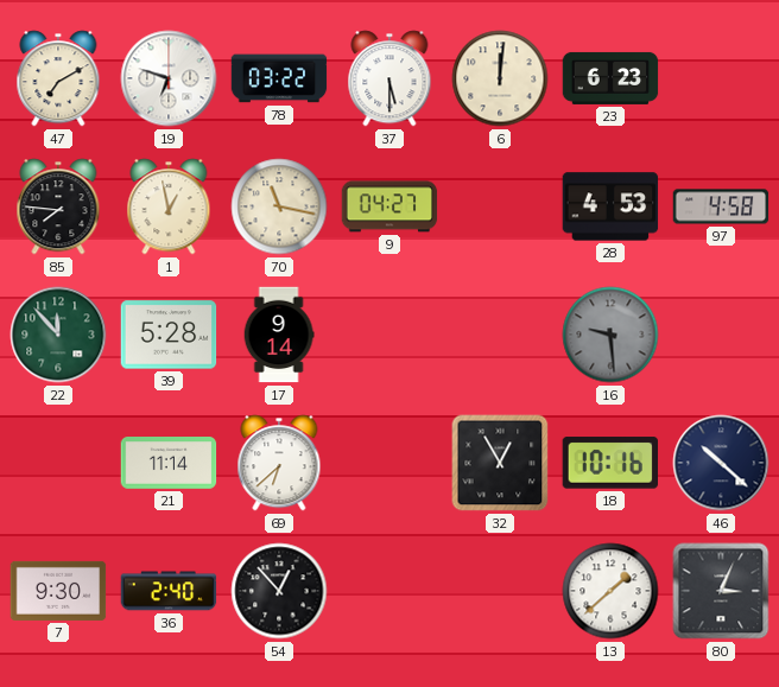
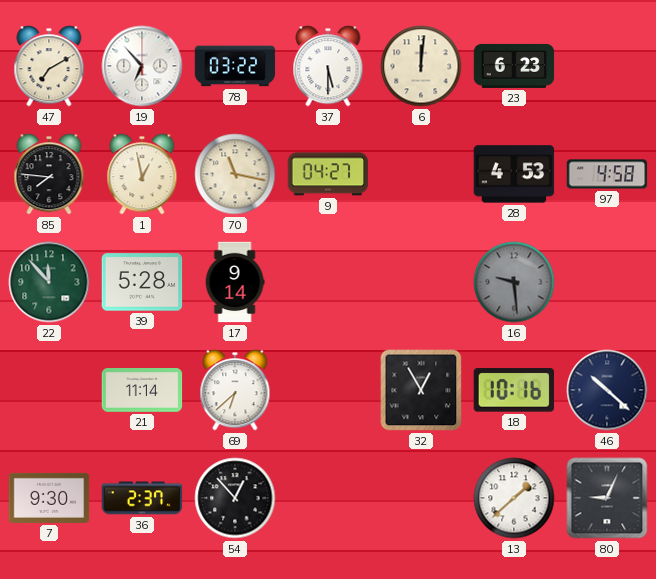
19: 6:48 -> 6:53 (142, 66)
36: 2:40 -> 2:37 (142, 498)
80: 3:04 -> 9:04 (607, 498)
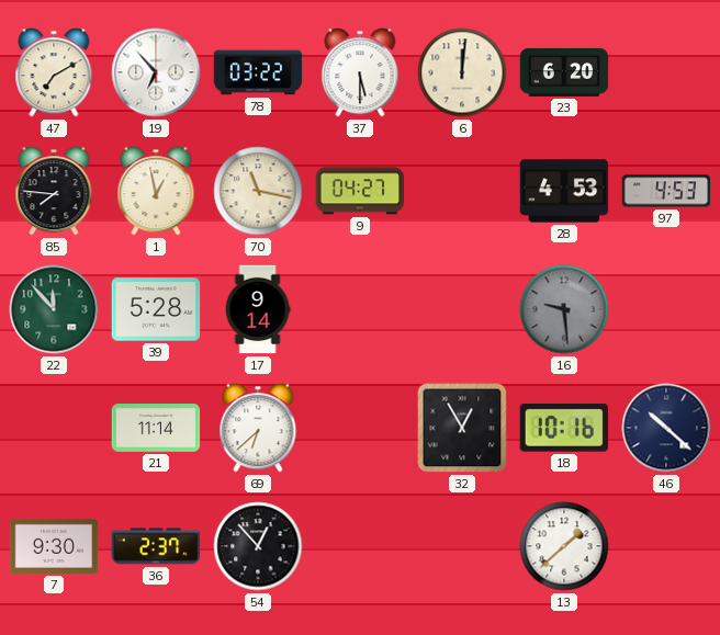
23: 6:23 -> 6:20 (564, 72)
97: 4:58 -> 4:53 (666, 191)
80: 9:04 -> none (607, 498)
